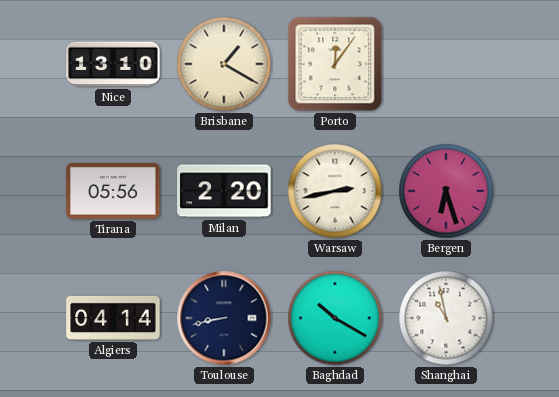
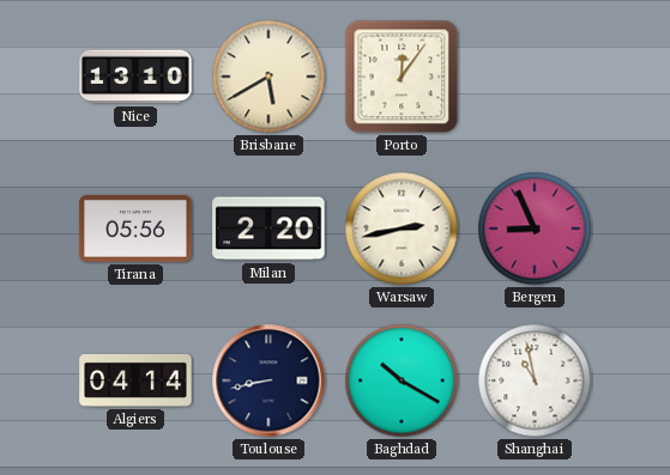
Brisbane: 1:20 -> 5:40 (268, 77)
Bergen: 6:27 -> 8:56 (535, 229)
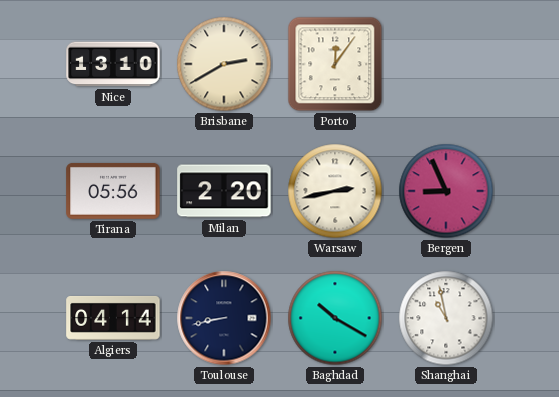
Brisbane: 5:40 -> 2:40 (224, 64)
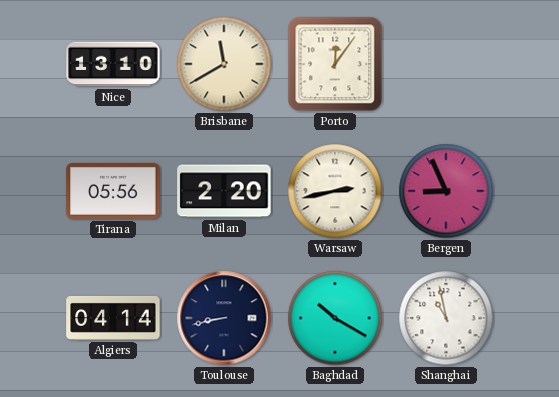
Brisbane: 2:40 -> 11:40 (224, 64)
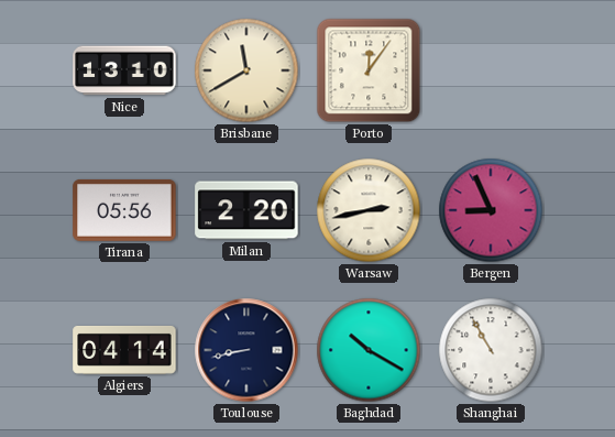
Shanghai: 10:58 -> 10:55 (491, 350)
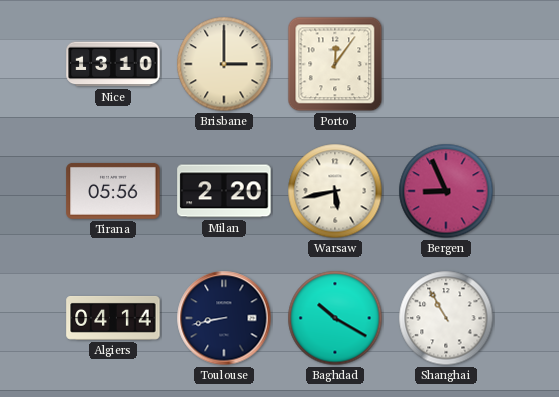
Brisbane: 11:40 -> 3:00 (224, 64)
Warsaw: 2:43 -> 5:43 (335, 191)
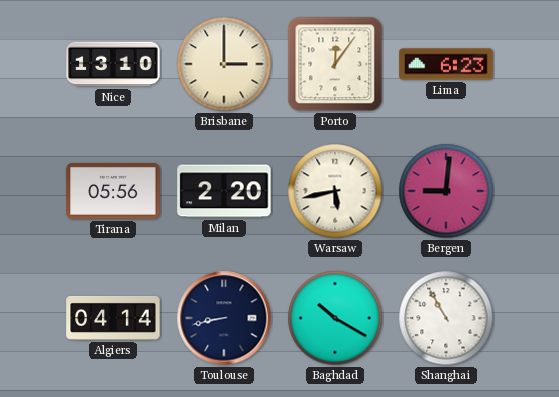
Lima: none -> 6:23 (446, 64)
Bergen: 8:56 -> 9:01 (446, 191)
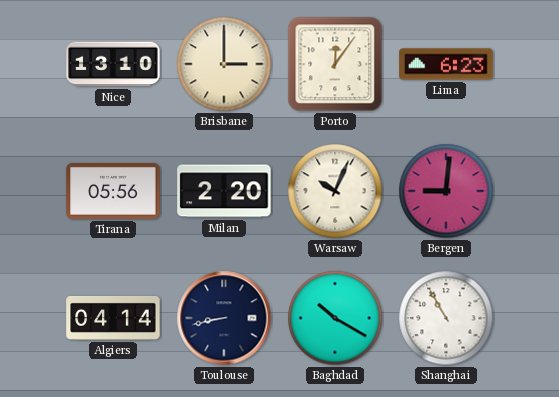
Warsaw: 5:43 -> 10:04 (335, 191)
